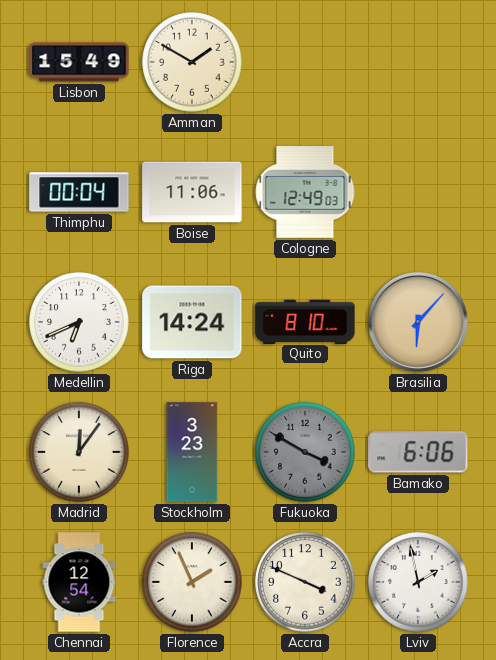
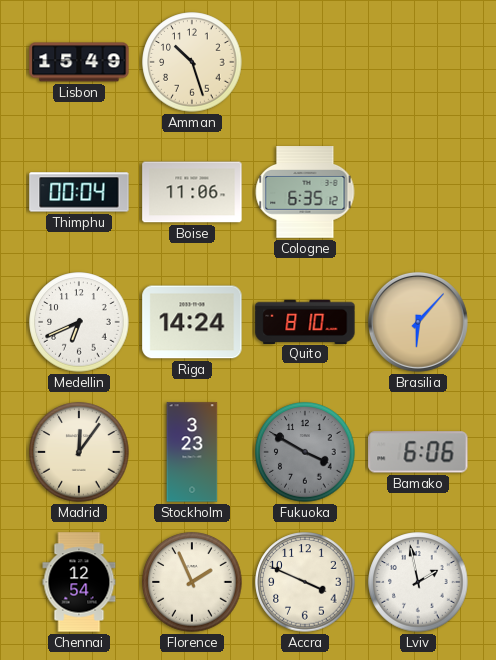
Amman: 1:50 -> 10:27 (192, 62)
Cologne: 12:49 -> 6:35 (305, 192)
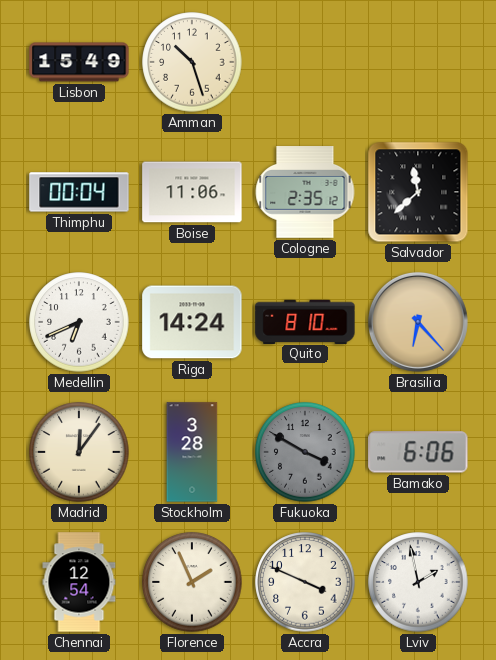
Cologne: 6:35 -> 2:35 (305, 192)
Salvador: none -> 11:38 (418, 192)
Brasilia: 6:07 -> 6:23 (418, 322)
Stockholm: 3:23 -> 3:28 (192, 452)
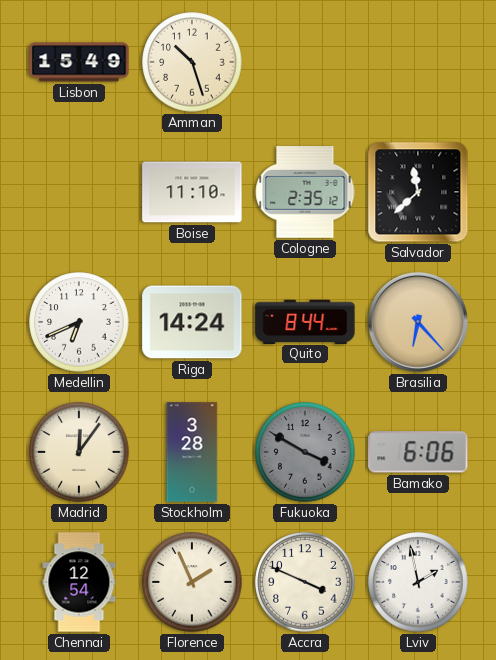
Thimphu: 00:04 -> none (79, 192)
Boise: 11:06 -> 11:10 (192, 192)
Quito: 8:10 -> 8:44 (305, 321)
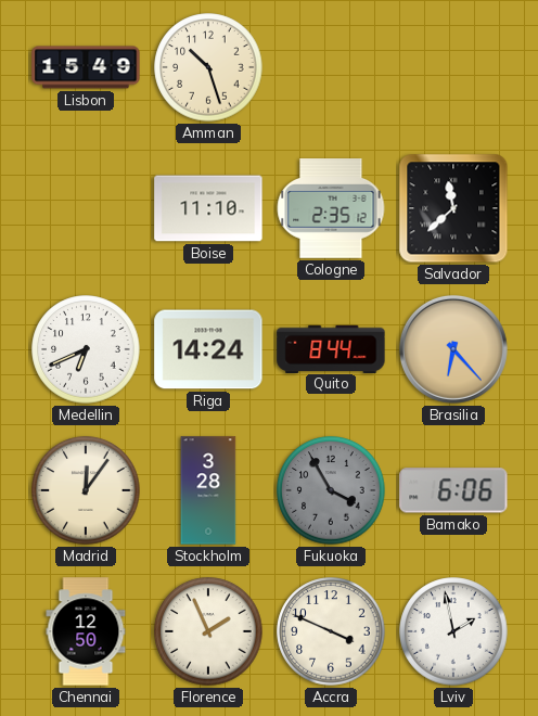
Fukuoka: 3:50 -> 3:55 (331, 490)
Chennai: 12:54 -> 12:50 (86, 631)
